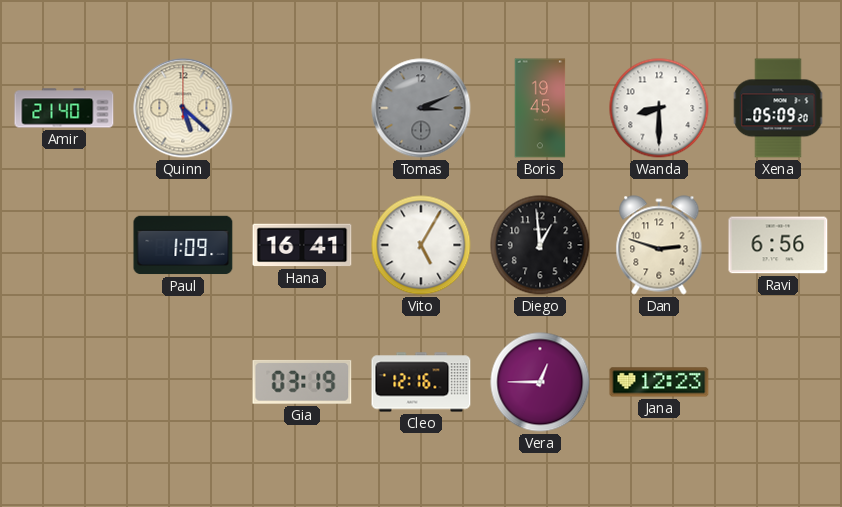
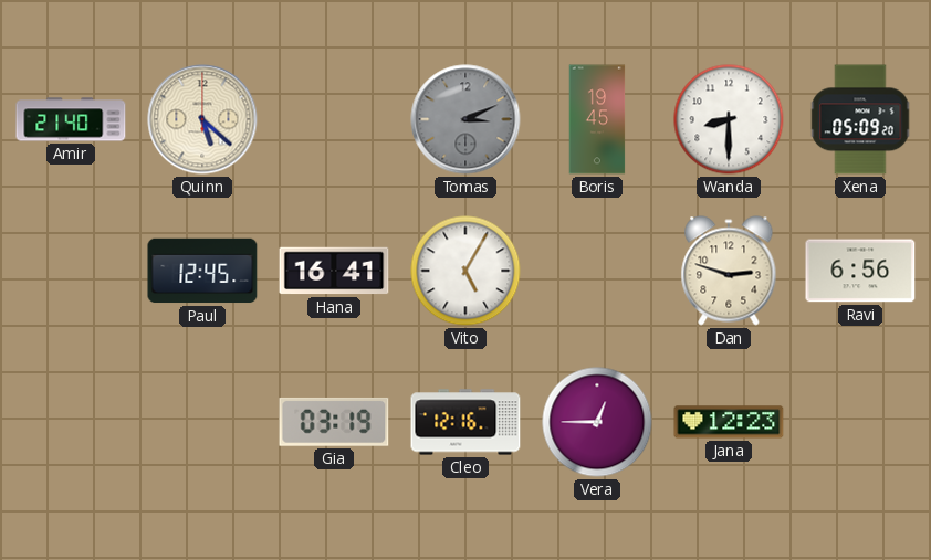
Paul: 1:09 -> 12:45 (202, 271)
Diego: 12:59 -> none (540, 245)
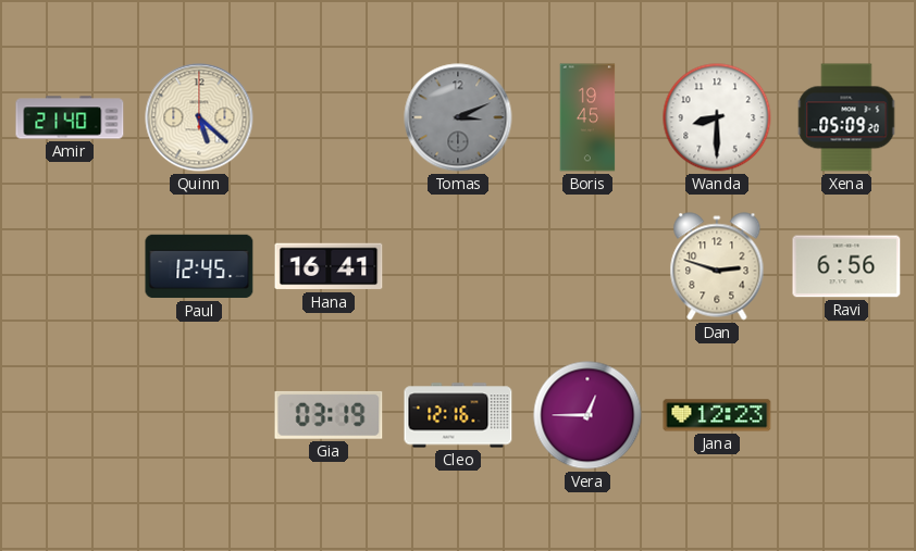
Vito: 5:05 -> none (465, 271)
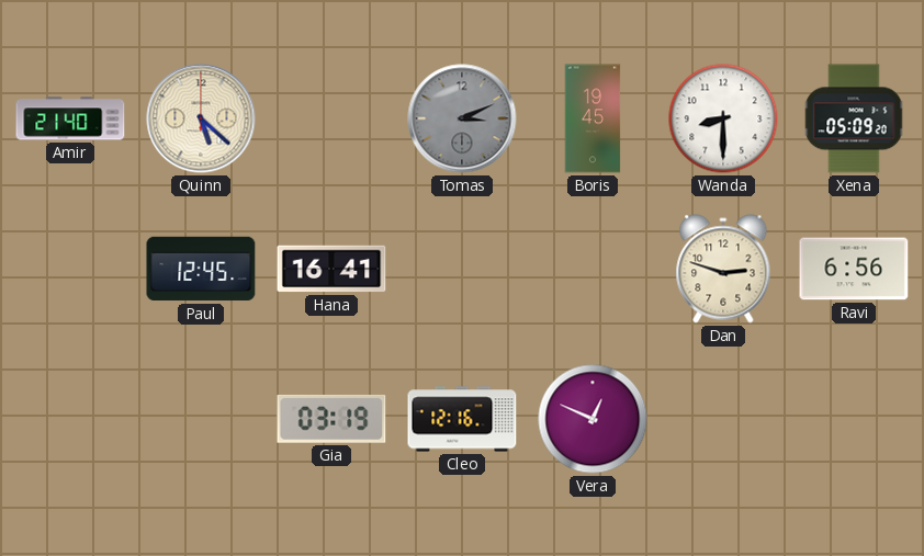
Vera: 12:45 -> 12:49 (593, 419)
Jana: 12:23 -> none (717, 415)
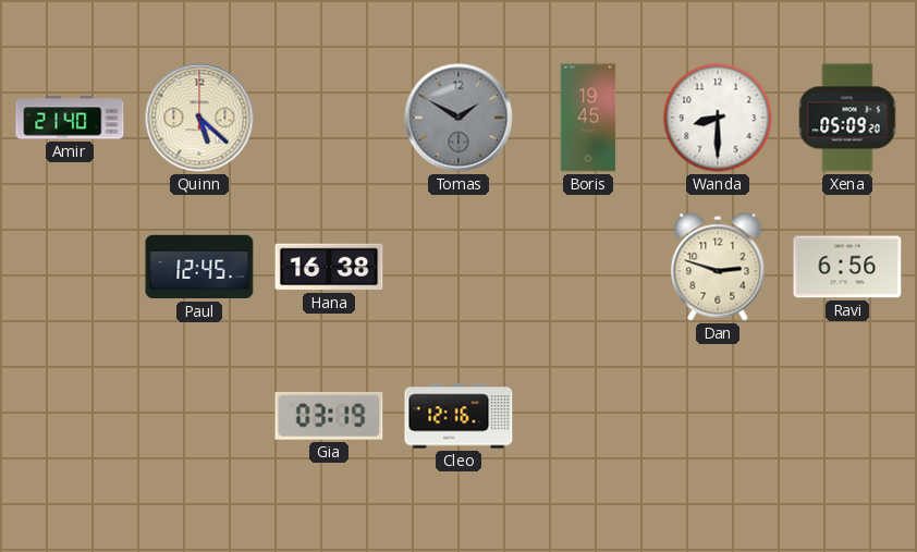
Tomas: 3:11 -> 1:50 (458, 118)
Hana: 16:41 -> 16:38 (329, 267)
Vera: 12:49 -> none (593, 419)
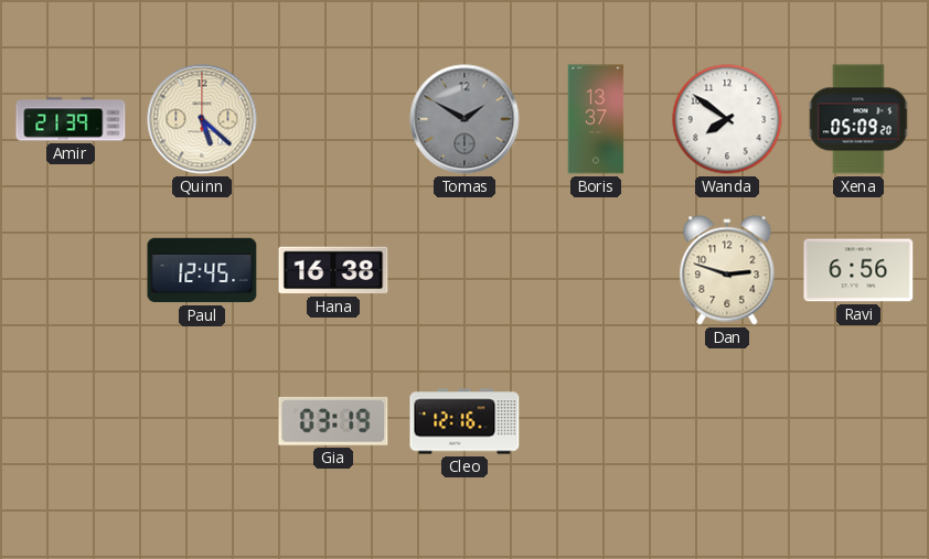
Amir: 21:40 -> 21:39 (71, 119)
Boris: 19:45 -> 13:37 (596, 119)
Wanda: 8:30 -> 7:51 (727, 119)
